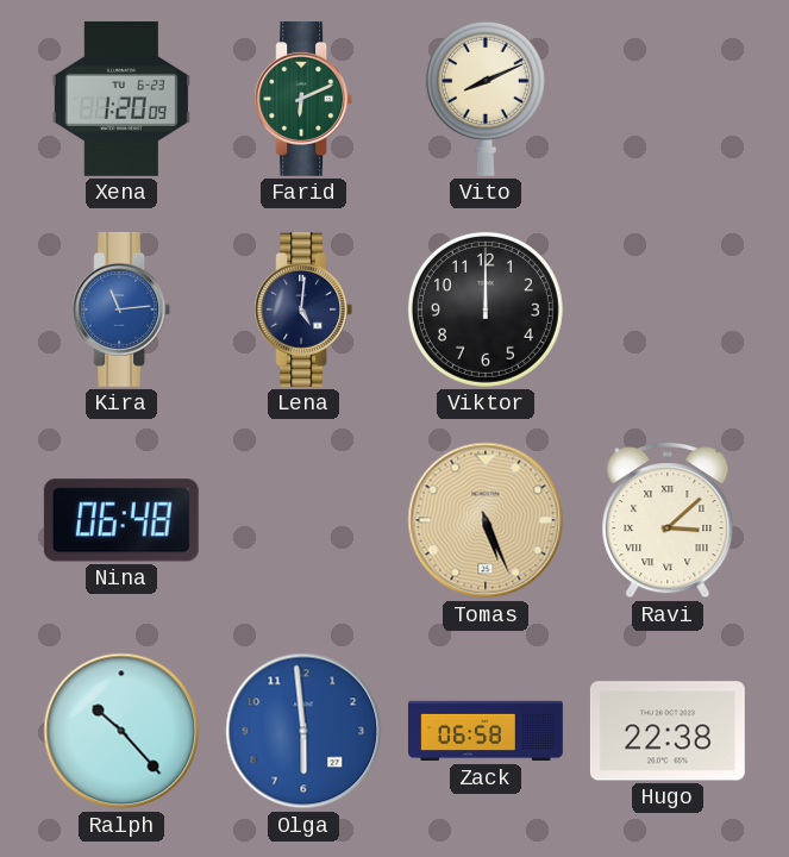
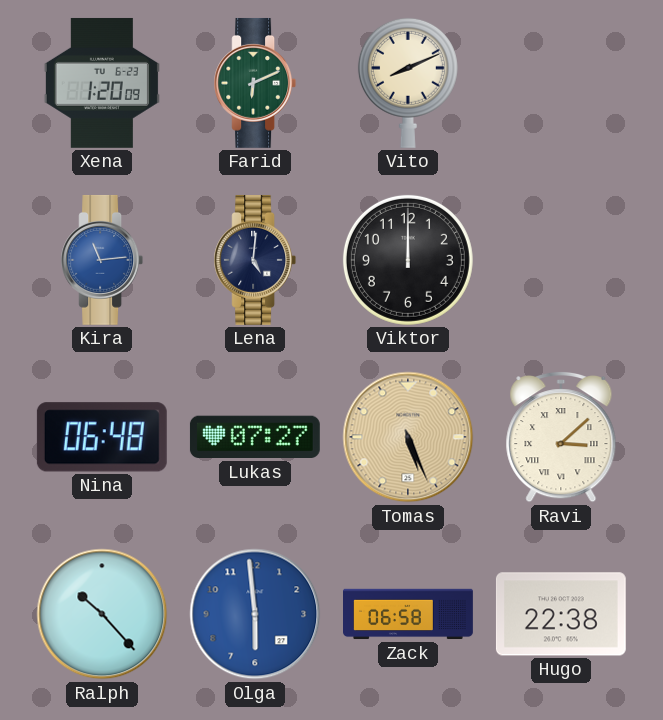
Lukas: none -> 07:27 (255, 437)
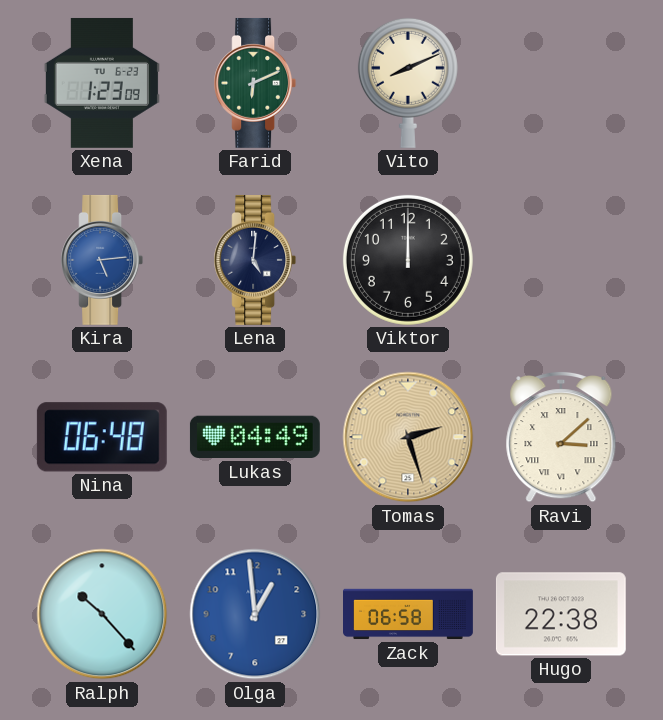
Xena: 1:20 -> 1:23 (102, 83)
Kira: 11:14 -> 5:14 (102, 260)
Lukas: 07:27 -> 04:49 (255, 437)
Tomas: 5:26 -> 2:27 (408, 437)
Olga: 5:59 -> 12:59 (255, 614)
